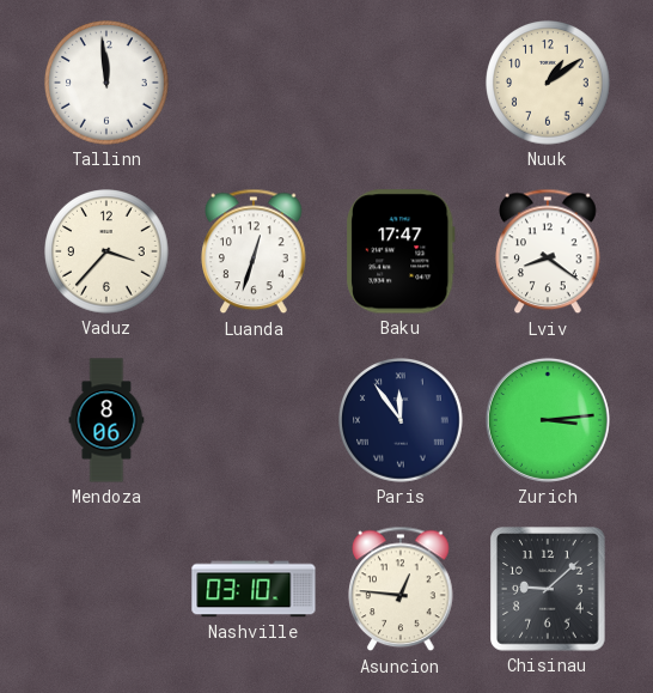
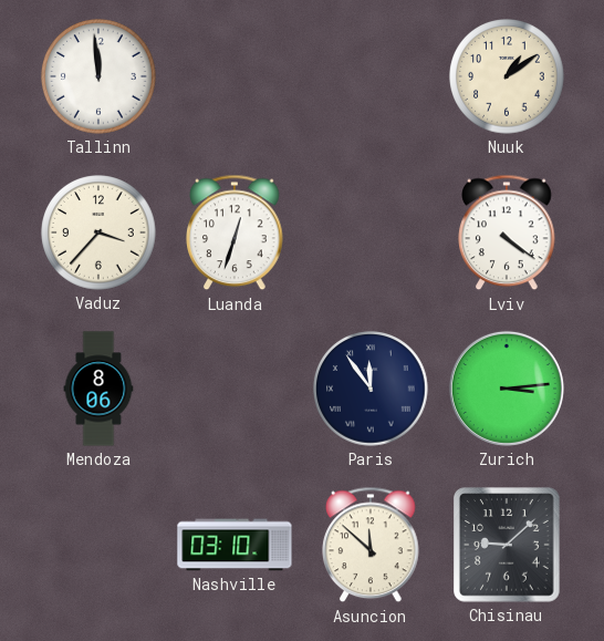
Baku: 17:47 -> none (402, 251)
Lviv: 8:21 -> 4:21 (507, 232)
Asuncion: 12:46 -> 11:52 (371, 545)
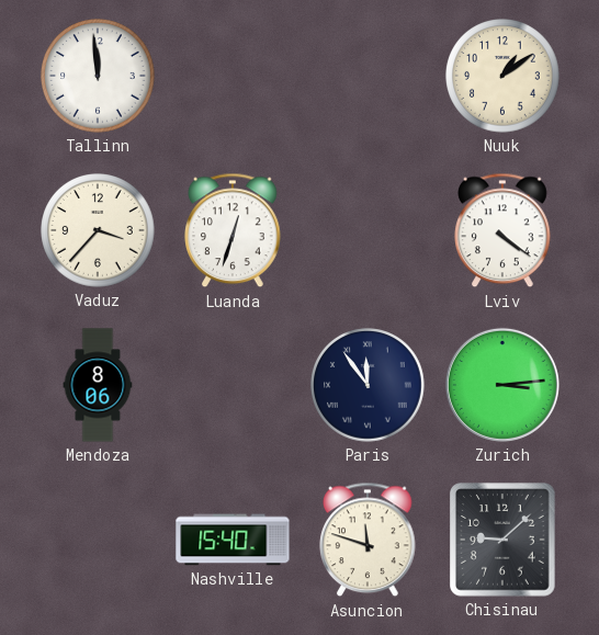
Nashville: 03:10 -> 15:40 (233, 540)
Asuncion: 11:52 -> 11:48 (368, 540)
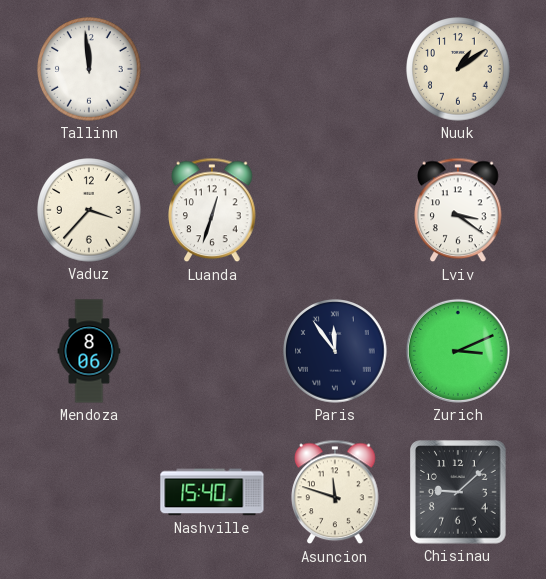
Lviv: 4:21 -> 3:21 (458, 210)
Zurich: 3:14 -> 3:11 (458, 351)
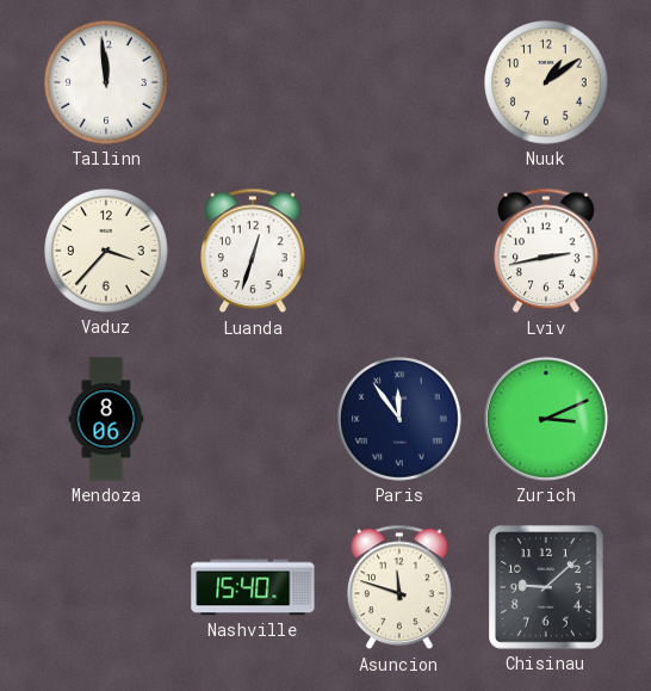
Lviv: 3:21 -> 2:43 (546, 251)
